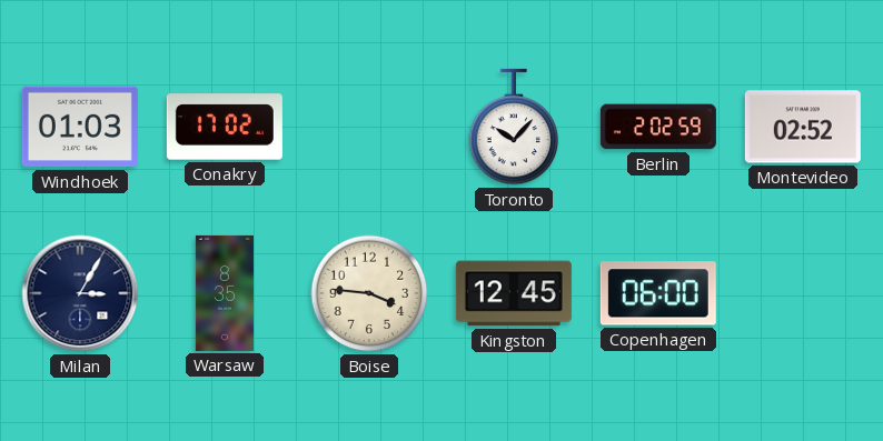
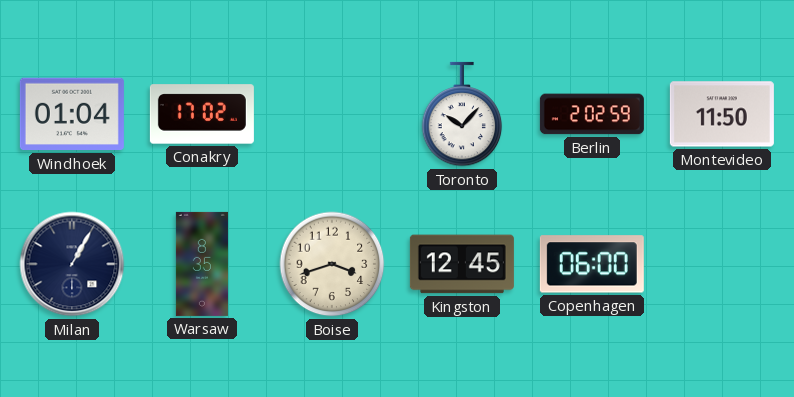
Windhoek: 01:03 -> 01:04 (72, 114)
Montevideo: 02:52 -> 11:50 (722, 114)
Milan: 3:05 -> 1:05 (72, 264)
Boise: 3:46 -> 3:42 (332, 264)
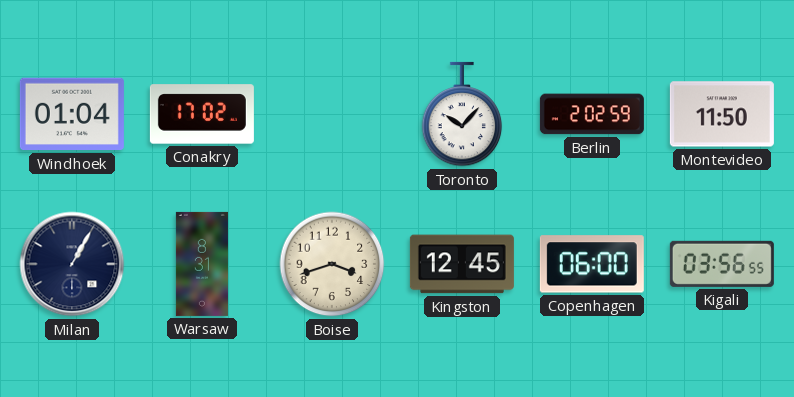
Warsaw: 8:35 -> 8:31 (202, 264)
Kigali: none -> 03:56 (722, 264)
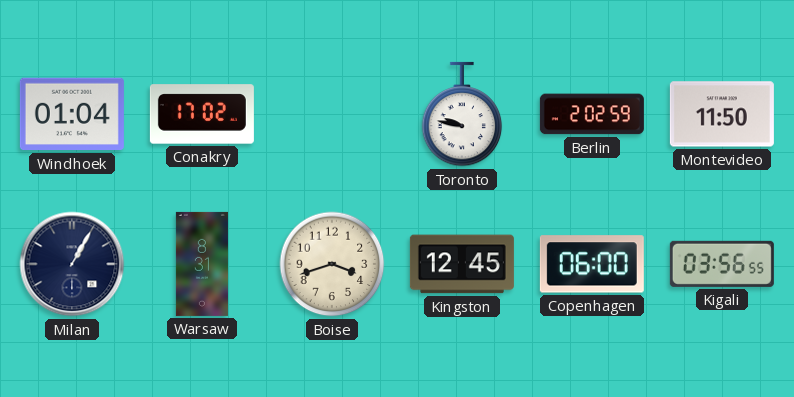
Toronto: 10:07 -> 9:47 (462, 114)
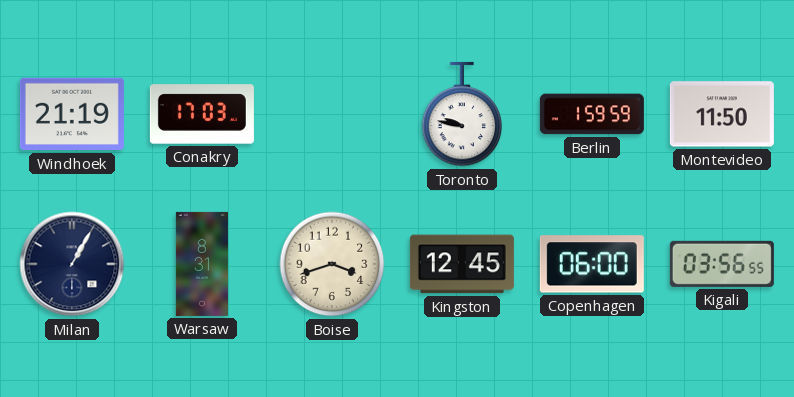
Windhoek: 01:04 -> 21:19 (72, 114)
Conakry: 17:02 -> 17:03 (202, 114)
Berlin: 2:02 -> 1:59 (592, 114)
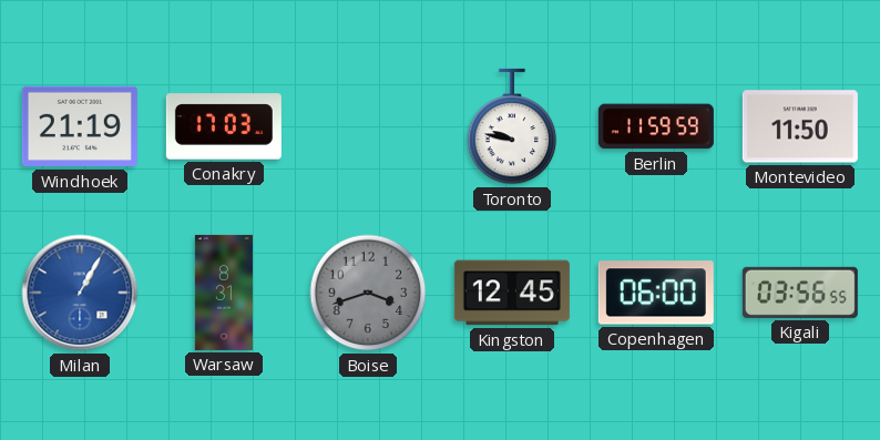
Berlin: 1:59 -> 11:59 (656, 126)
Milan dial: navy -> blue (80, 293)
Boise dial: cream -> grey (368, 293)
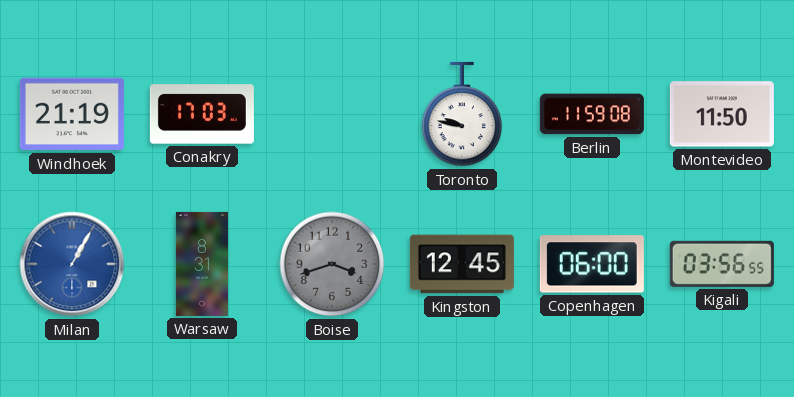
Berlin: 11:59:59 -> 11:59:08 (592, 114)
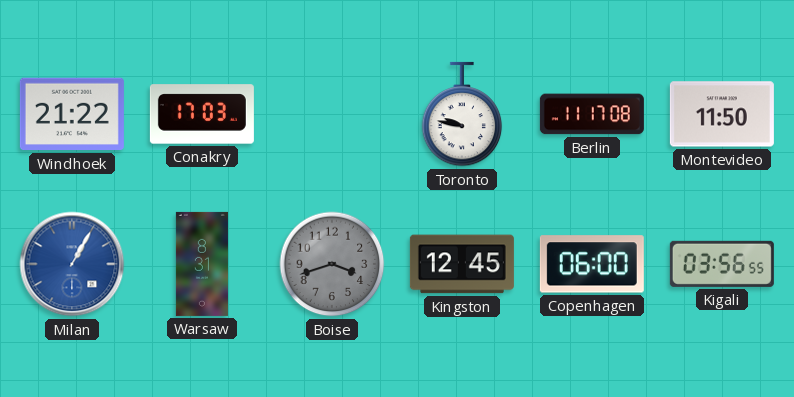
Windhoek: 21:19 -> 21:22 (72, 114)
Berlin: 11:59 -> 11:17 (592, 114)
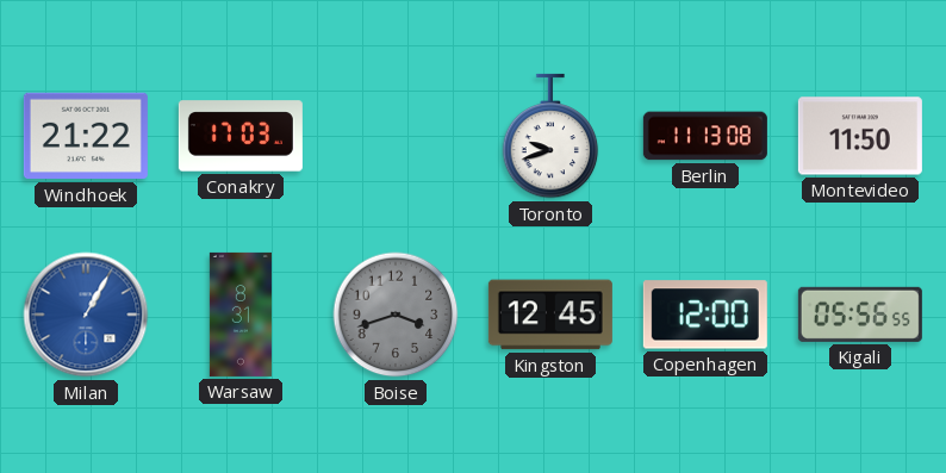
Toronto: 9:47 -> 9:42 (550, 136)
Berlin: 11:17 -> 11:13 (705, 136)
Copenhagen: 06:00 -> 12:00 (705, 315)
Kigali: 03:56 -> 05:56 (860, 315)
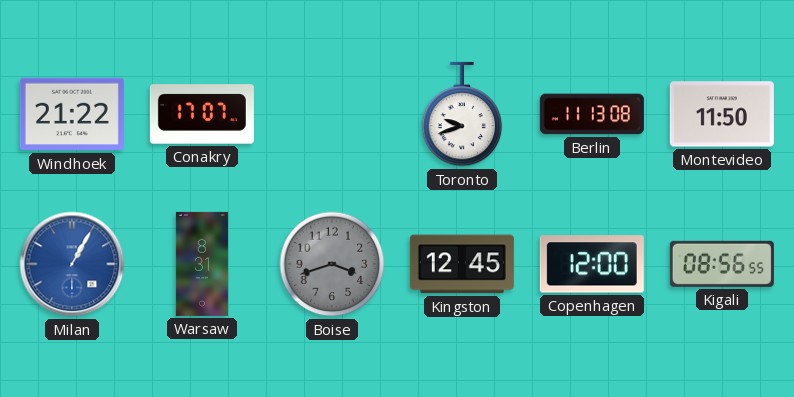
Conakry: 17:03 -> 17:07 (202, 114)
Kigali: 05:56 -> 08:56 (722, 264)
